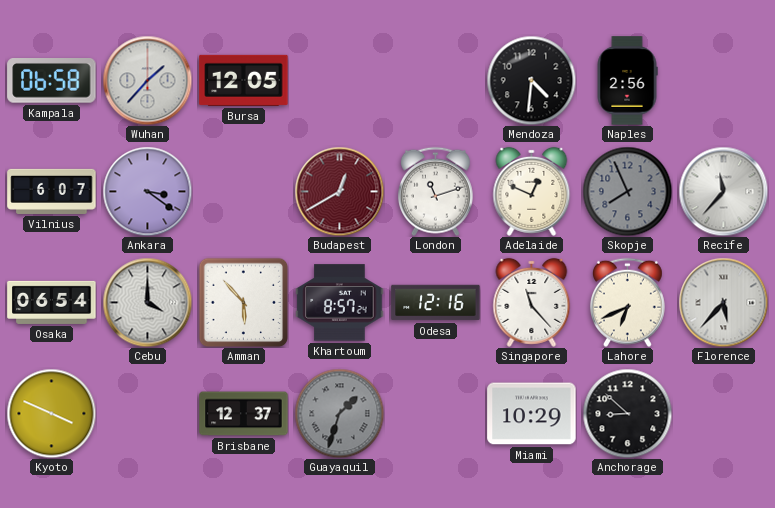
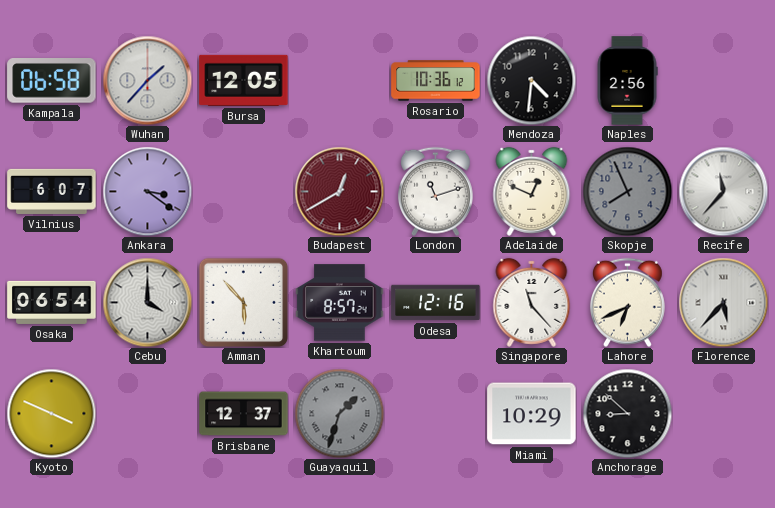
Rosario: none -> 10:36 (436, 81)
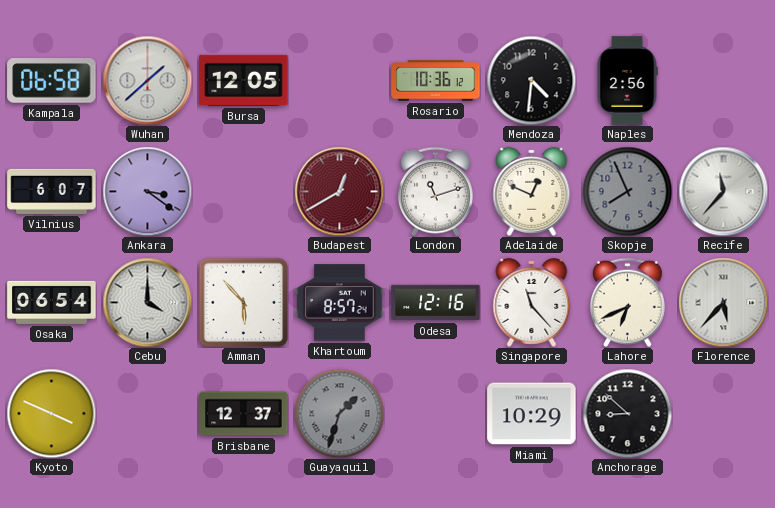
Wuhan: 1:37 -> 1:38 (147, 80)
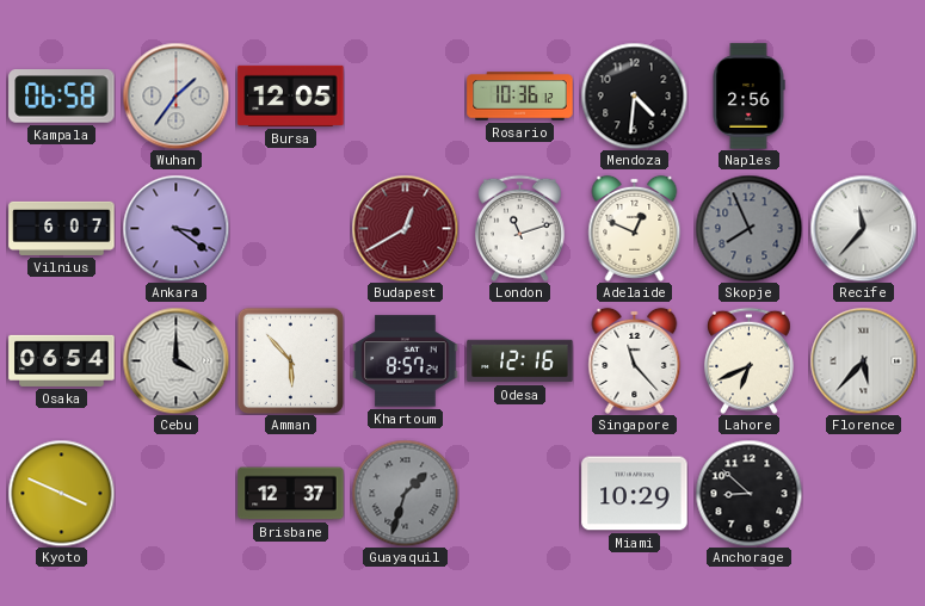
Wuhan: 1:38 -> 1:36 (175, 95)
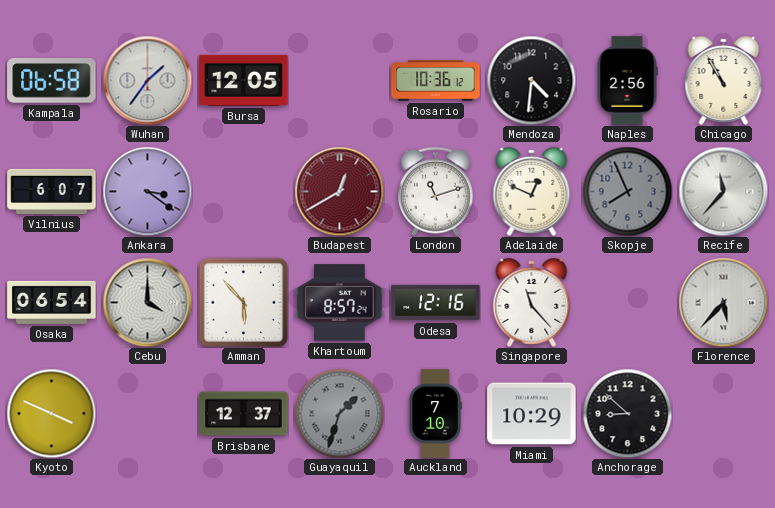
Chicago: none -> 10:55 (724, 80)
Lahore: 6:41 -> none (748, 360)
Auckland: none -> 7:10 (435, 414)
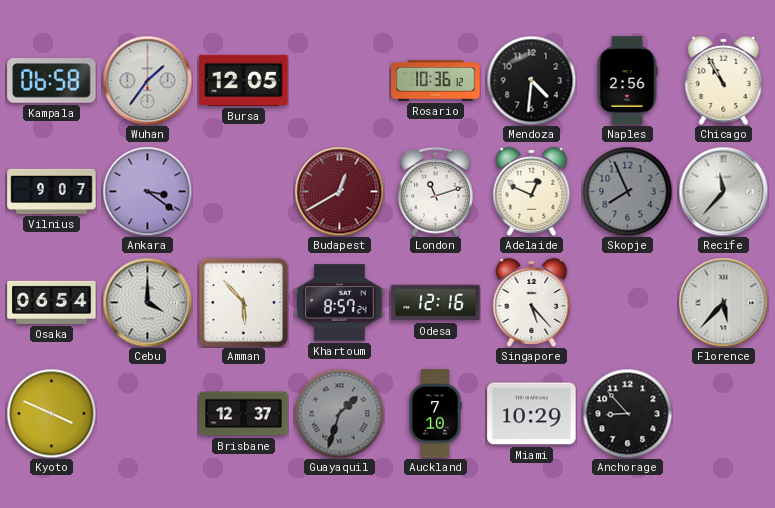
Vilnius: 6:07 -> 9:07 (52, 191)
Singapore: 11:23 -> 5:23 (532, 302)
Anchorage: 8:52 -> 8:53 (627, 413)
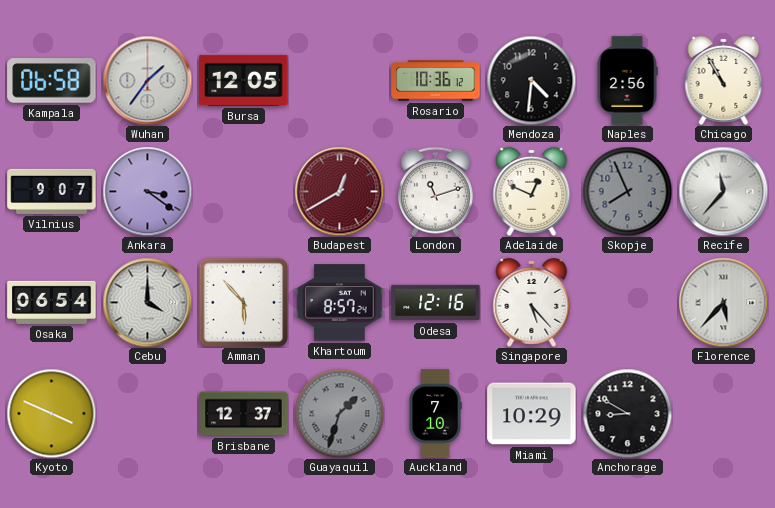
Anchorage: 8:53 -> 8:50 (627, 413)
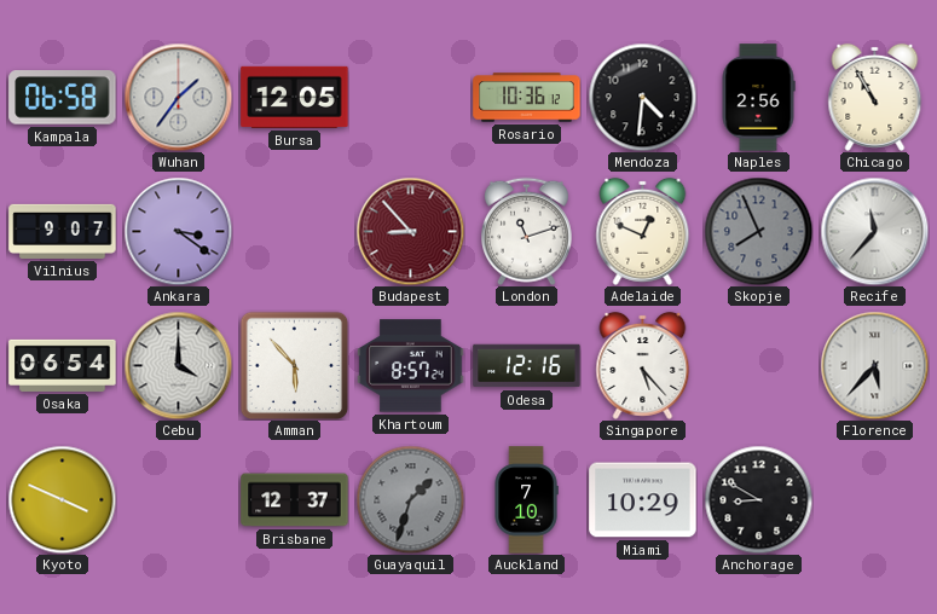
Budapest: 12:40 -> 8:53 (410, 231)
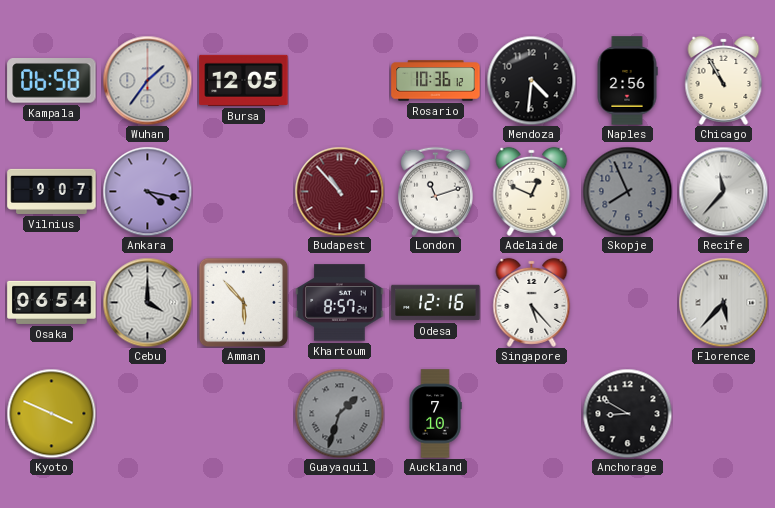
Ankara: 3:21 -> 4:17 (147, 191)
Budapest: 8:53 -> 10:53 (339, 191)
Brisbane: 12:37 -> none (295, 500)
Miami: 10:29 -> none (643, 500)
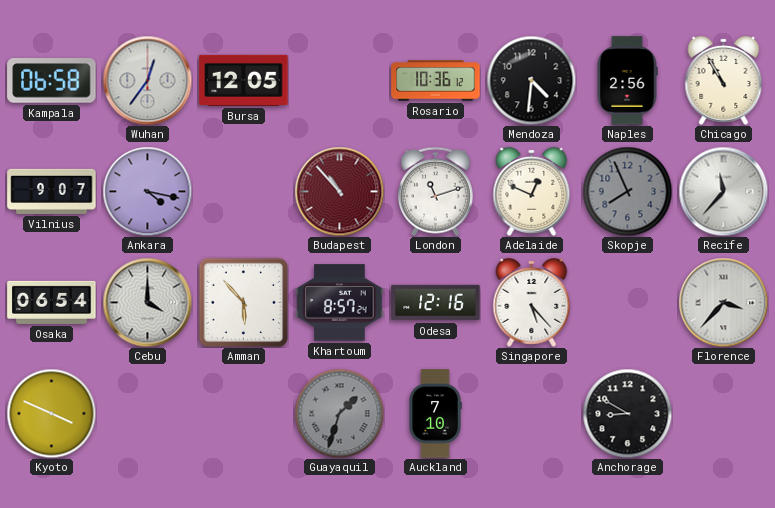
Wuhan: 1:36 -> 12:36 (147, 80)
Florence: 5:37 -> 3:37 (723, 302)
